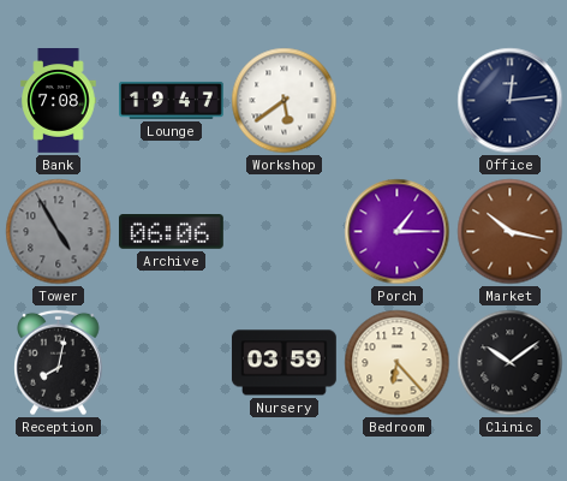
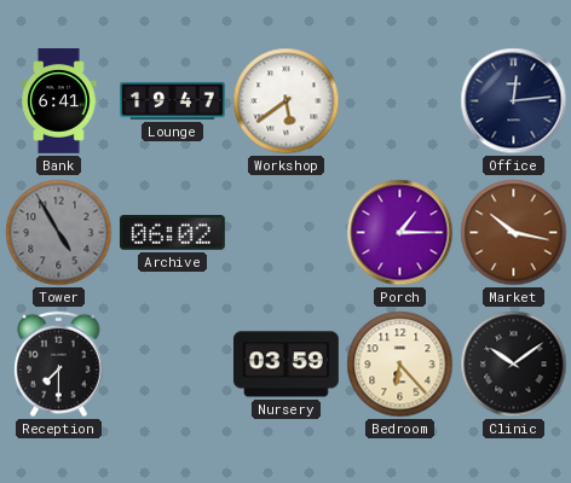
Bank: 7:08 -> 6:41 (59, 101)
Archive: 06:06 -> 06:02 (172, 233)
Reception: 8:02 -> 7:30 (59, 365)
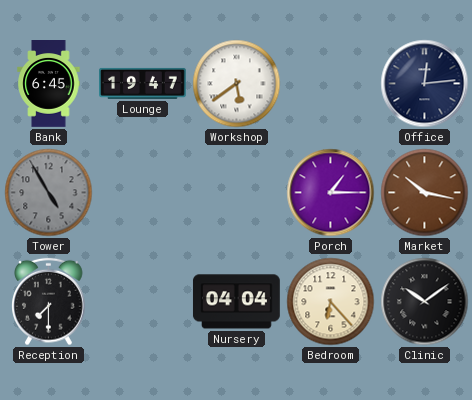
Bank: 6:41 -> 6:45 (49, 84)
Archive: 06:02 -> none (172, 233)
Nursery: 03:59 -> 04:04 (236, 302)
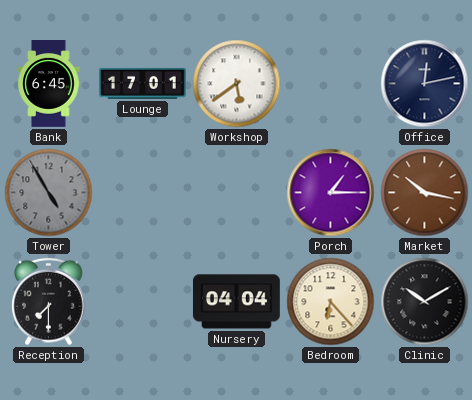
Lounge: 19:47 -> 17:01 (143, 83)
Office: 12:14 -> 12:13 (425, 84)
Clinic: 10:09 -> 10:10 (425, 302)
